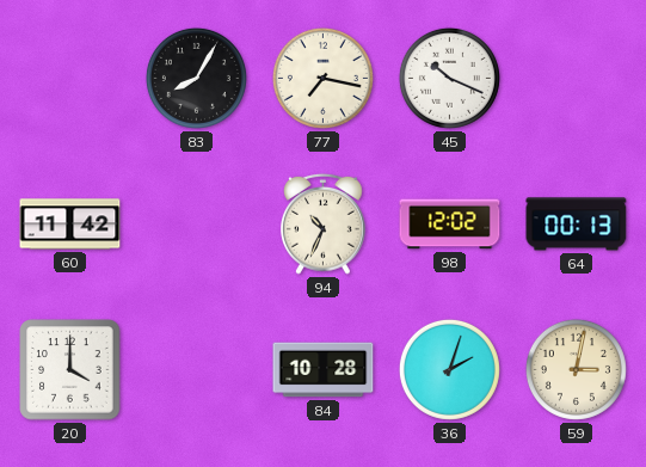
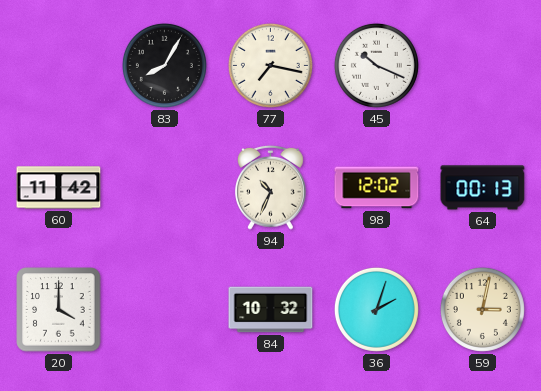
84: 10:28 -> 10:32 (271, 310)
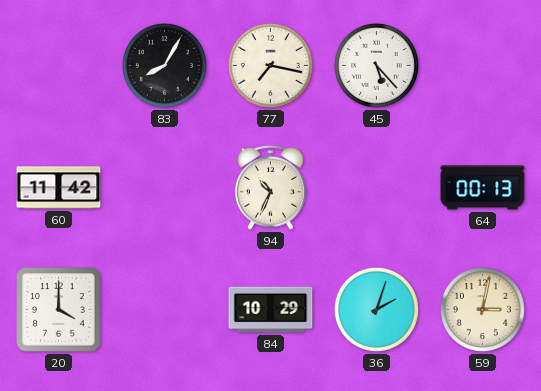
45: 10:19 -> 5:23 (376, 65)
98: 12:02 -> none (377, 188)
84: 10:32 -> 10:29 (271, 310)
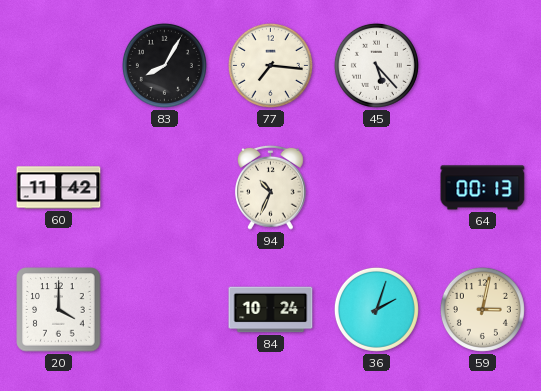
77: 7:17 -> 7:16 (270, 65)
84: 10:29 -> 10:24 (271, 310)
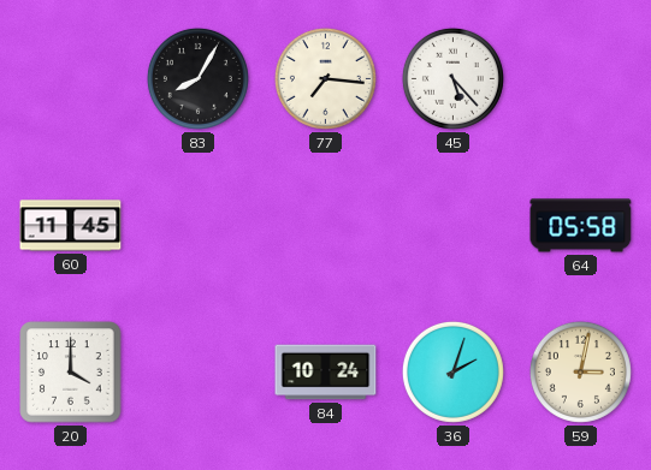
60: 11:42 -> 11:45 (71, 226)
94: 10:34 -> none (271, 187)
64: 00:13 -> 05:58 (581, 226)
